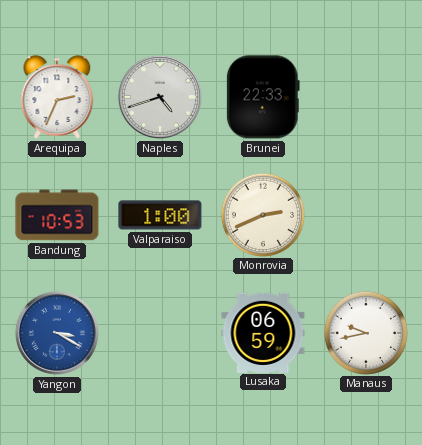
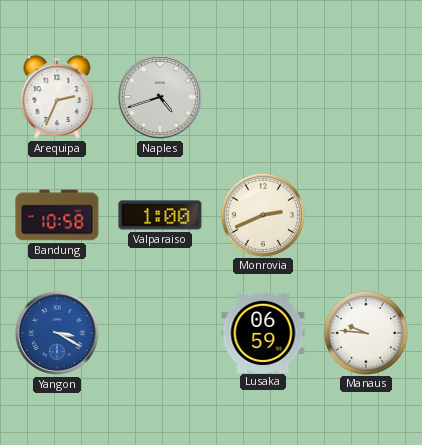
Brunei: 22:33 -> none (263, 97)
Bandung: 10:53 -> 10:58 (57, 215)
Manaus: 9:43 -> 9:46 (365, 332)
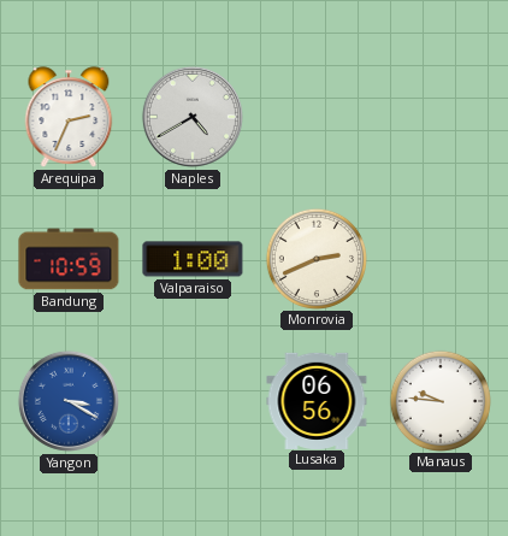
Naples: 4:42 -> 4:40 (193, 117)
Bandung: 10:58 -> 10:59 (69, 259)
Lusaka: 06:59 -> 06:56 (317, 400)
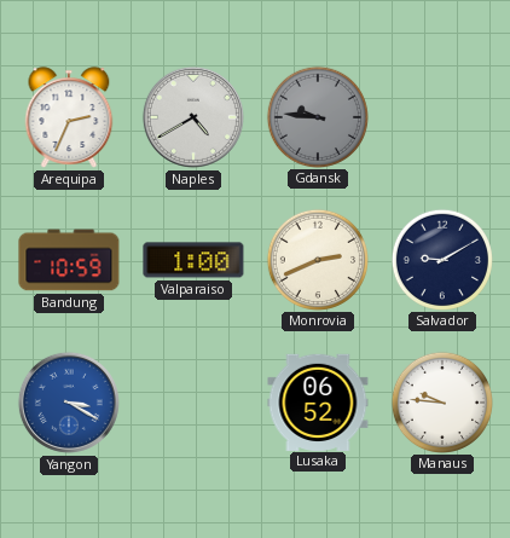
Gdansk: none -> 9:46 (317, 116)
Salvador: none -> 9:10 (441, 259)
Lusaka: 06:56 -> 06:52 (318, 401)
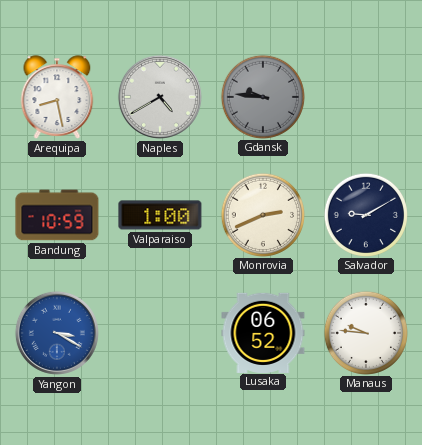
Arequipa: 2:34 -> 8:28 (57, 97)
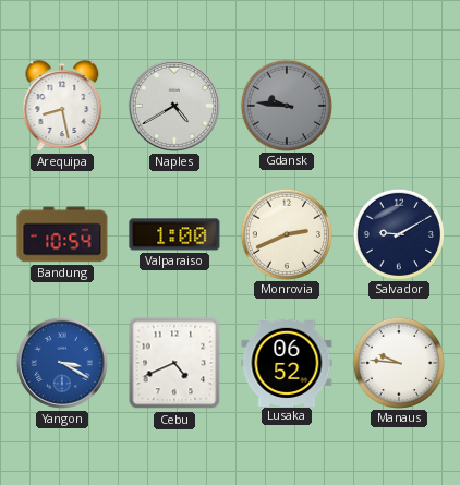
Bandung: 10:59 -> 10:54 (62, 234)
Cebu: none -> 4:41 (174, 363)
